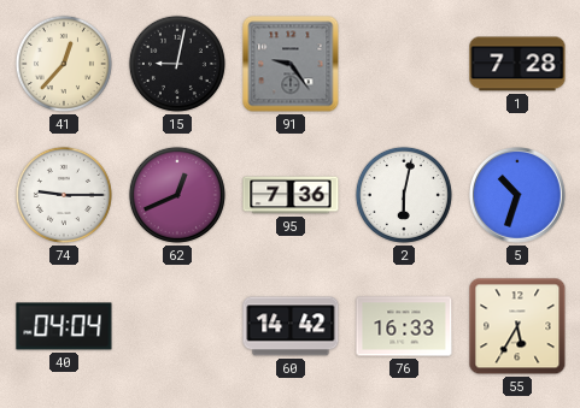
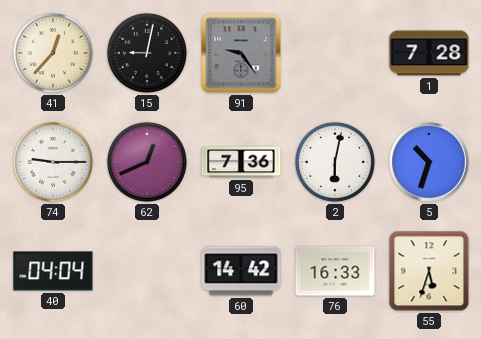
55: 5:35 -> 5:33 (429, 271)
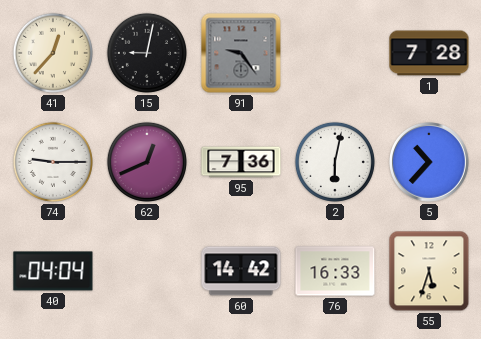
5: 10:33 -> 10:37 (430, 163)
